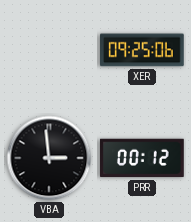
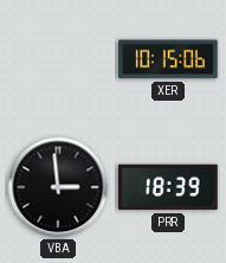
XER: 09:25 -> 10:15 (169, 59)
PRR: 00:12 -> 18:39 (169, 187)
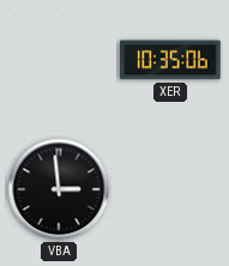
XER: 10:15 -> 10:35 (171, 60)
PRR: 18:39 -> none (169, 187)
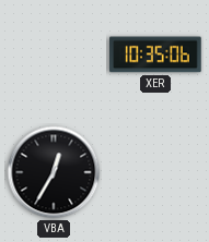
VBA: 2:59 -> 12:35 (54, 172)
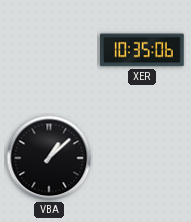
VBA: 12:35 -> 1:08 (49, 158)
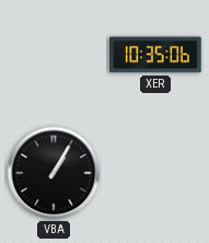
VBA: 1:08 -> 1:05 (54, 173)
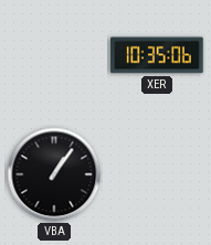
VBA: 1:05 -> 1:06 (54, 174)
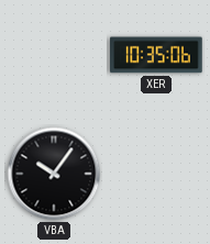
VBA: 1:06 -> 10:06 (54, 174)
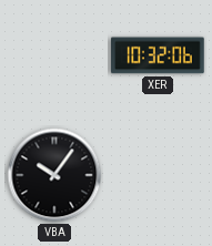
XER: 10:35 -> 10:32 (159, 55)
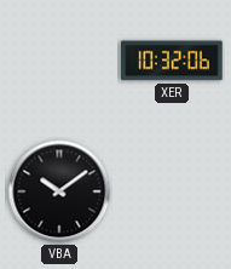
VBA: 10:06 -> 10:09 (59, 191)
